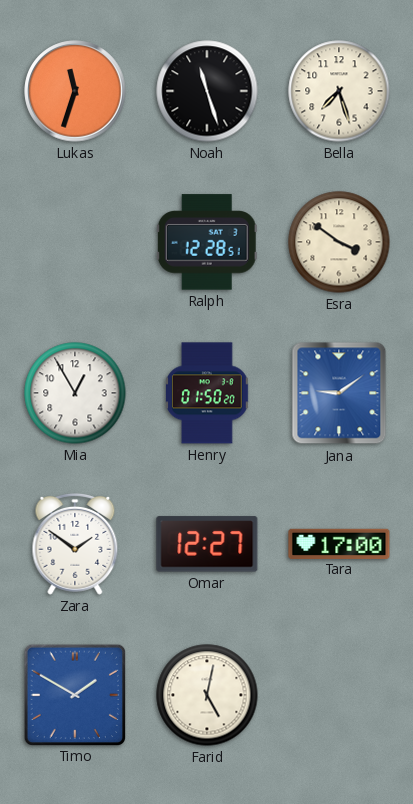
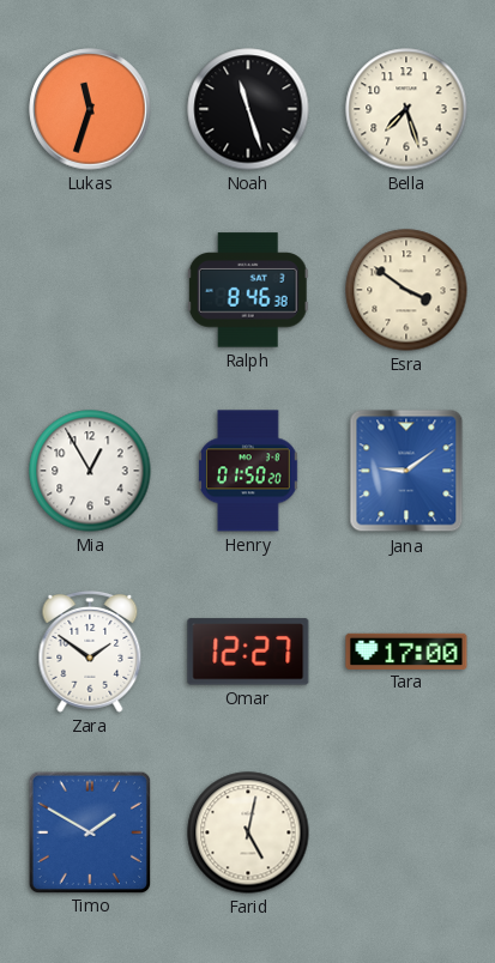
Ralph: 12:28 -> 8:46 (248, 290)
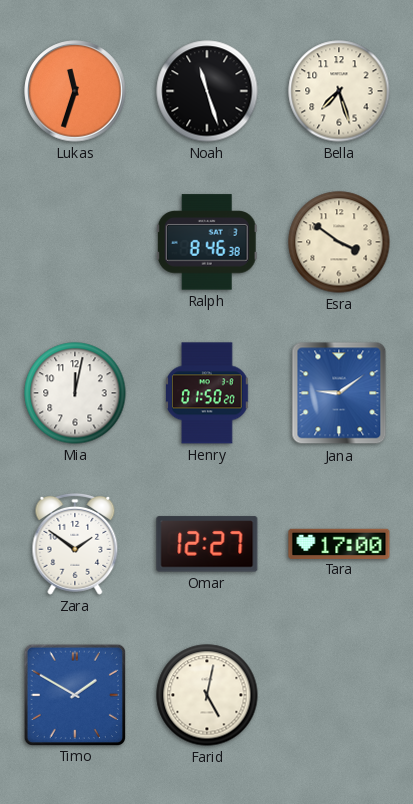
Mia: 12:55 -> 12:02 (75, 393)
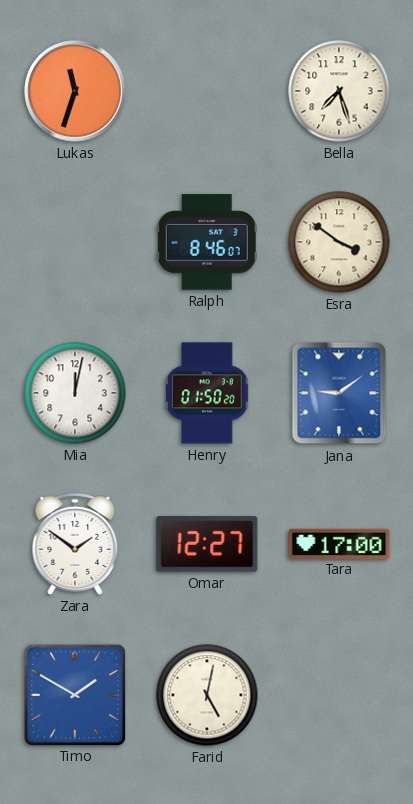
Noah: 11:27 -> none (207, 91)
Ralph: 8:46:38 -> 8:46:07 (207, 242)
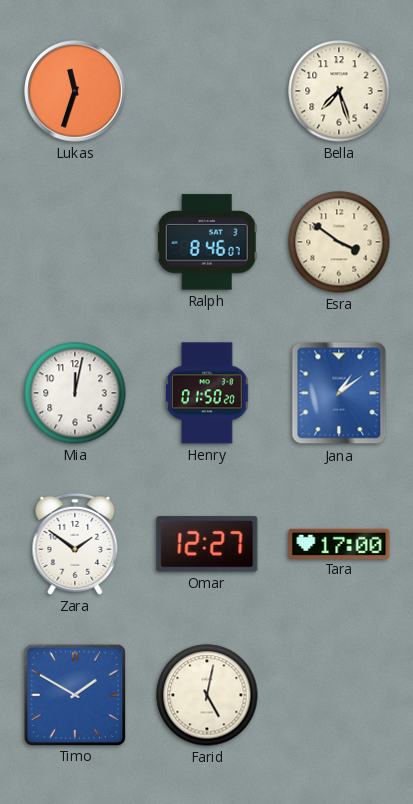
Jana: 9:09 -> 1:09 (339, 393)
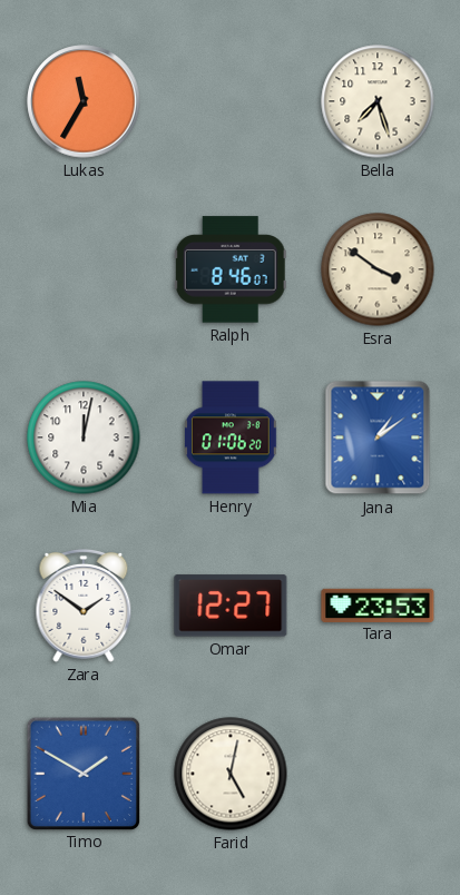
Lukas: 11:33 -> 11:35 (84, 101)
Henry: 01:50 -> 01:06 (232, 437)
Tara: 17:00 -> 23:53 (378, 604)
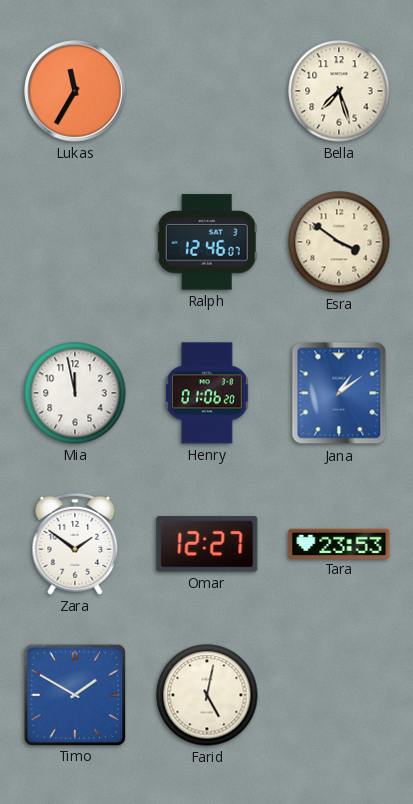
Ralph: 8:46 -> 12:46 (207, 242)
Mia: 12:02 -> 11:58 (75, 393)
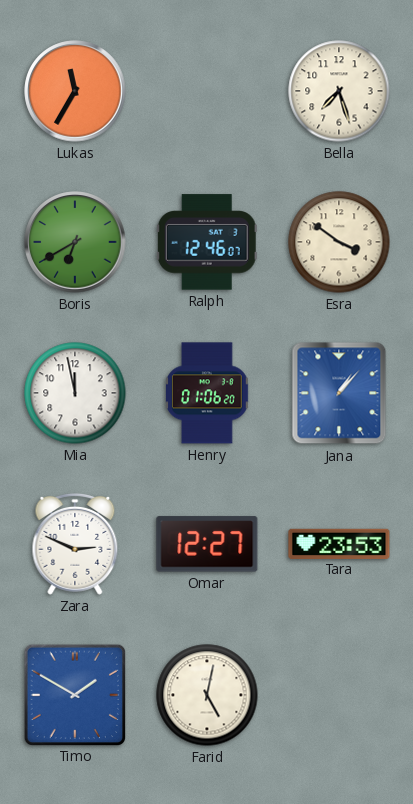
Boris: none -> 6:40 (75, 242)
Jana: 1:09 -> 1:07 (339, 393)
Zara: 1:51 -> 2:49 (75, 544)
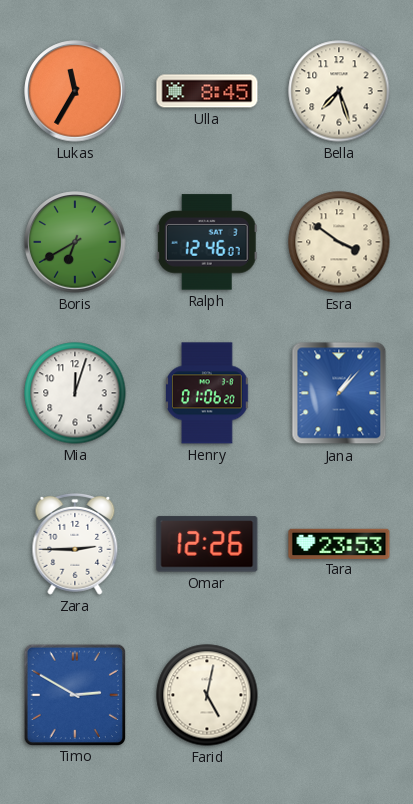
Ulla: none -> 8:45 (207, 91)
Mia: 11:58 -> 12:03 (75, 393)
Zara: 2:49 -> 2:45 (75, 544)
Omar: 12:27 -> 12:26 (207, 544)
Timo: 1:50 -> 2:50 (74, 694)
